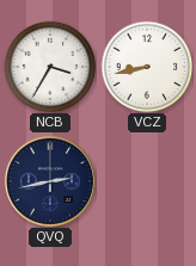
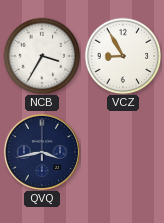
VCZ: 8:43 -> 8:55 (123, 56)
QVQ: 2:43 -> 3:43 (42, 152)
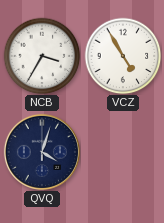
VCZ: 8:55 -> 4:55 (123, 56)
QVQ: 3:43 -> 4:03 (42, 152)
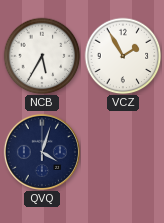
NCB: 3:35 -> 5:35 (42, 56)
VCZ: 4:55 -> 1:55 (123, 56)
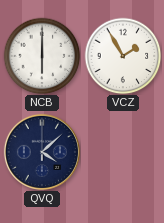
NCB: 5:35 -> 6:00 (42, 56)
QVQ: 4:03 -> 4:08 (42, 152)
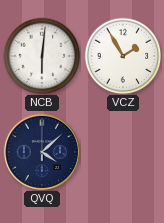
NCB: 6:00 -> 6:01 (42, 56)
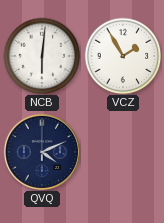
QVQ: 4:08 -> 4:11 (42, 152)
